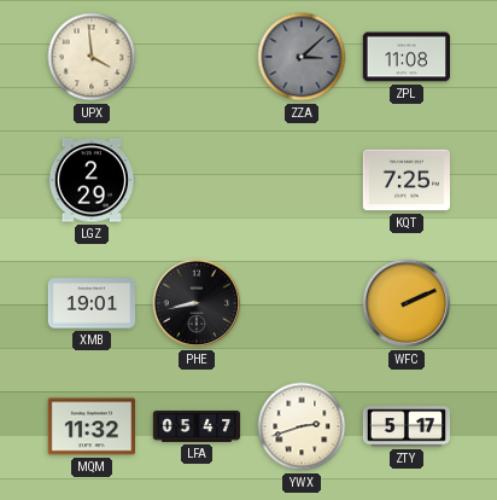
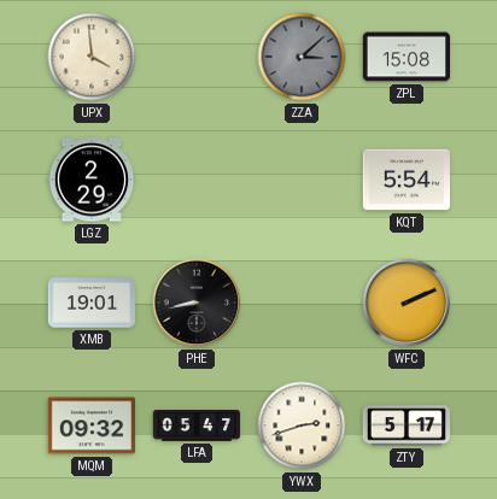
ZPL: 11:08 -> 15:08 (407, 57)
KQT: 7:25 -> 5:54 (405, 180)
MQM: 11:32 -> 09:32 (90, 425)
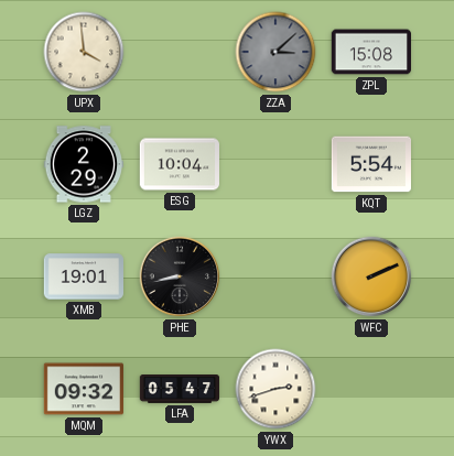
ESG: none -> 10:04 (180, 164)
ZTY: 5:17 -> none (407, 425)
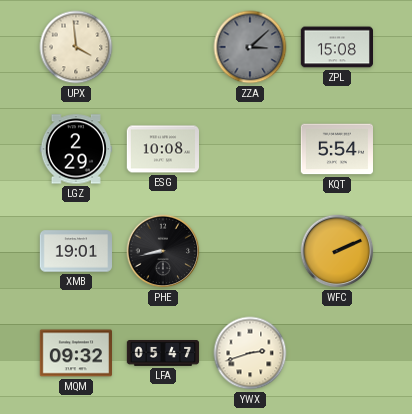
ESG: 10:04 -> 10:08 (163, 149)
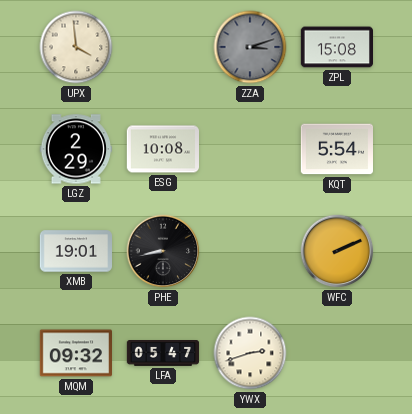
ZZA: 3:08 -> 3:12 (250, 47)
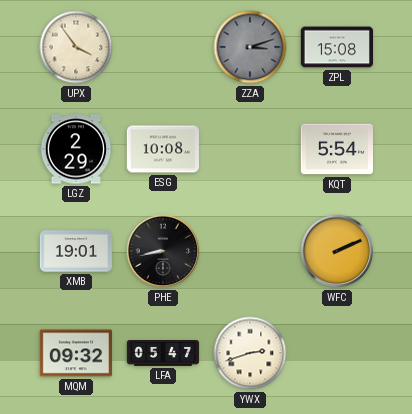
UPX: 3:59 -> 3:54 (76, 47)
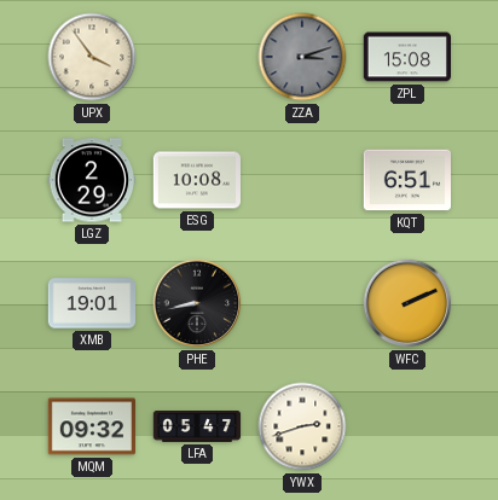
KQT: 5:54 -> 6:51 (406, 180)
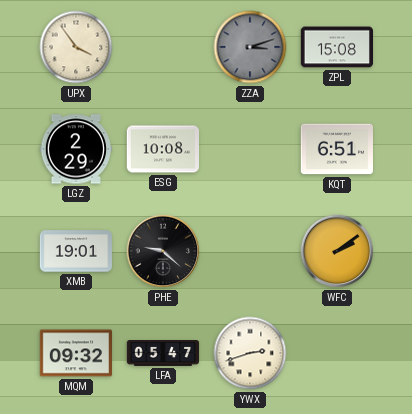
PHE: 8:43 -> 9:22 (163, 251)
WFC: 2:11 -> 2:09 (337, 251)
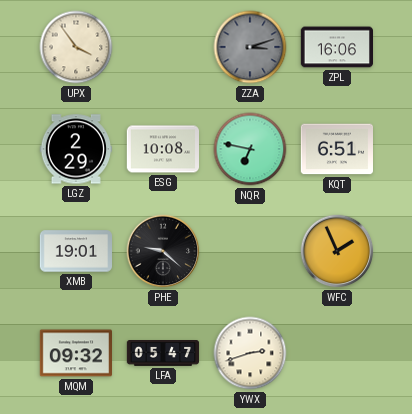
ZPL: 15:08 -> 16:06 (337, 47)
NQR: none -> 6:47 (250, 149)
WFC: 2:09 -> 1:56 (337, 251)
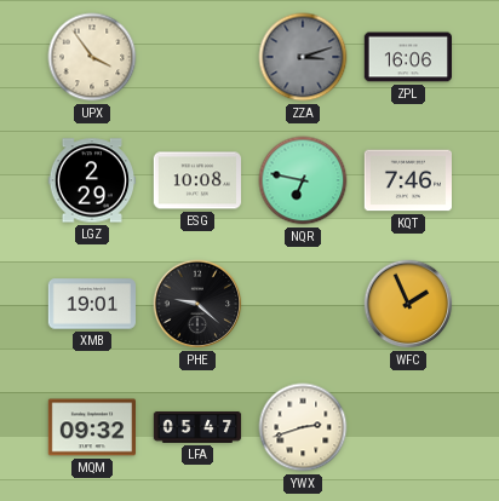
KQT: 6:51 -> 7:46 (407, 180)
